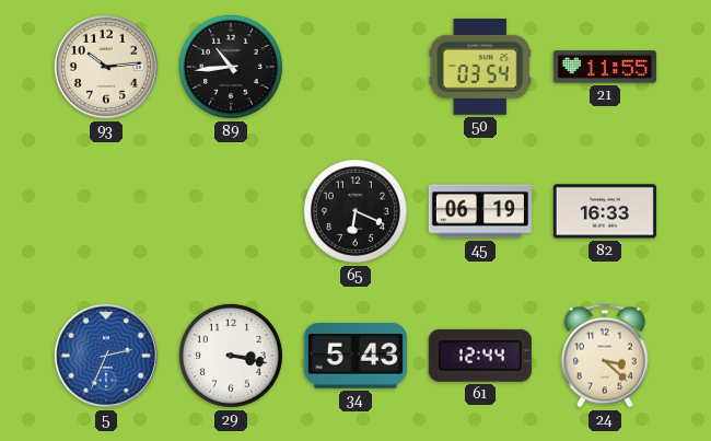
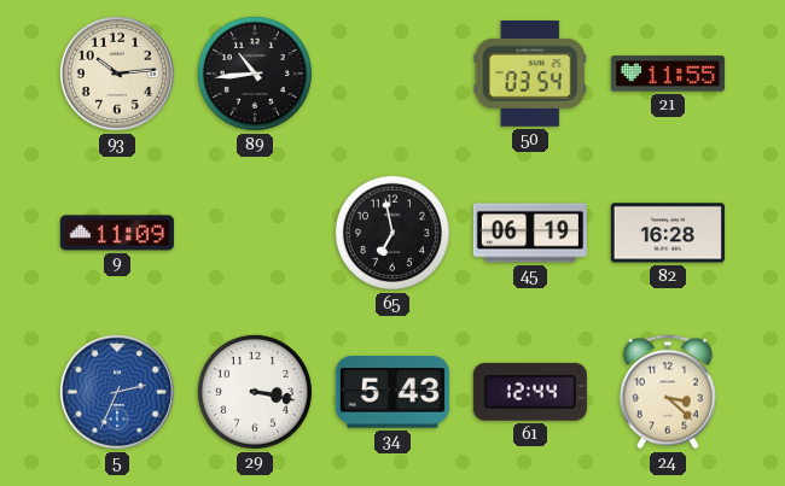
9: none -> 11:09 (117, 233)
65: 6:19 -> 6:58 (392, 233)
82: 16:33 -> 16:28 (668, 233)
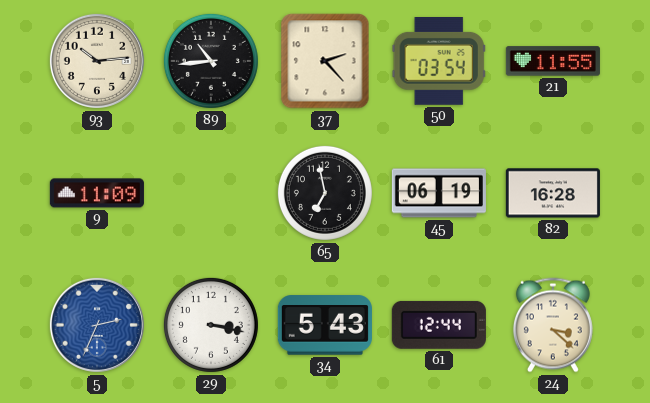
37: none -> 2:23 (325, 61)
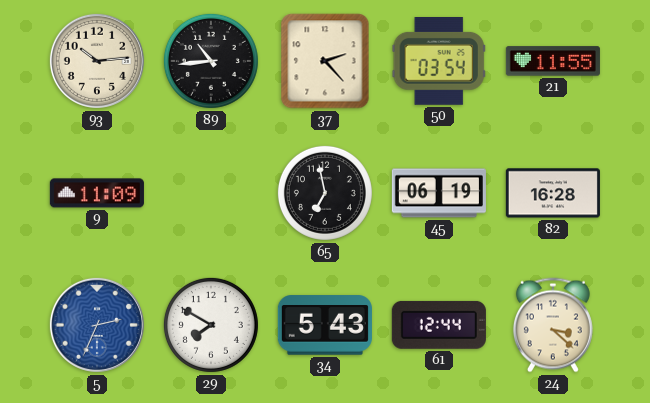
29: 3:17 -> 7:50 (211, 325)
